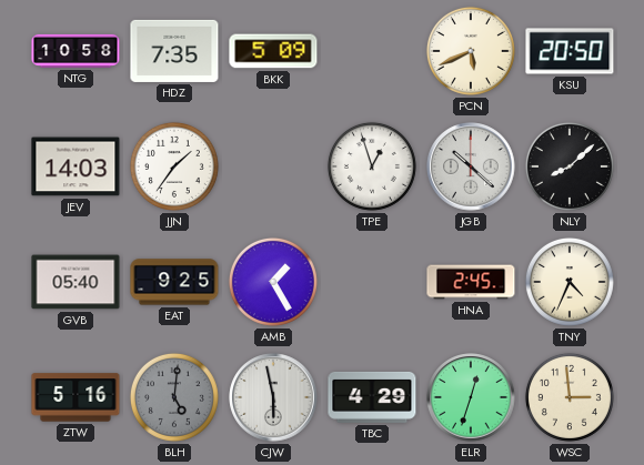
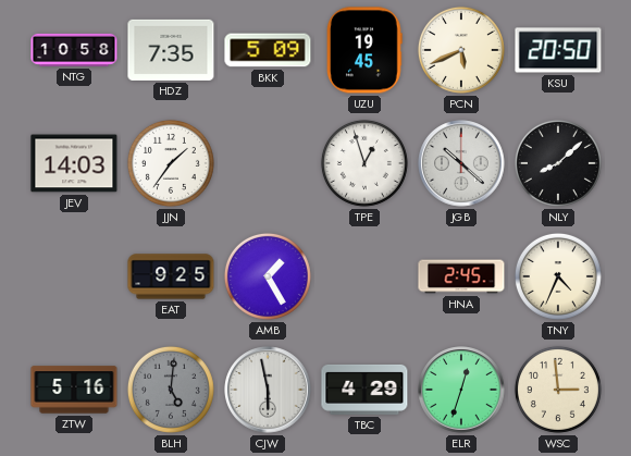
UZU: none -> 19:45 (366, 50)
GVB: 05:40 -> none (76, 282)
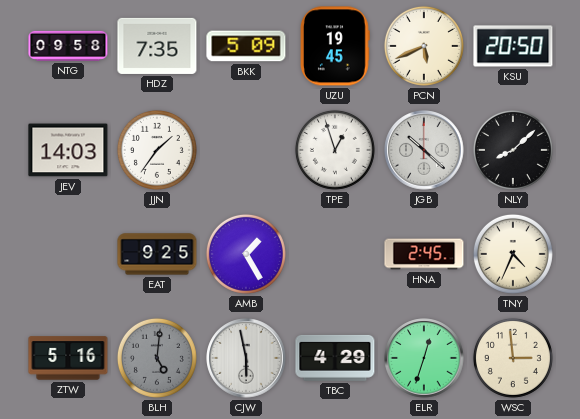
NTG: 10:58 -> 09:58 (68, 46)
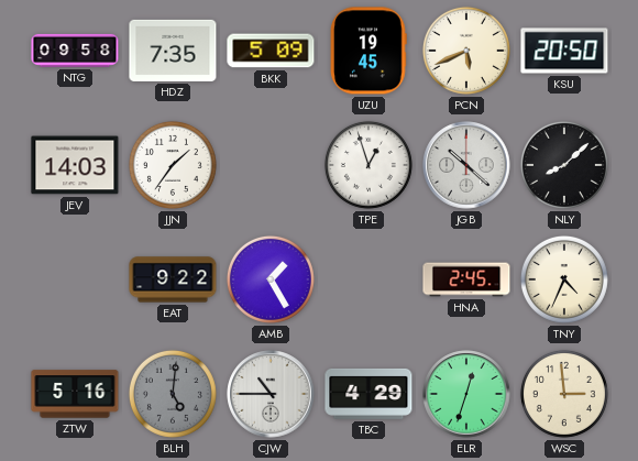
EAT: 9:25 -> 9:22 (173, 279)
CJW: 5:58 -> 10:45 (271, 394)
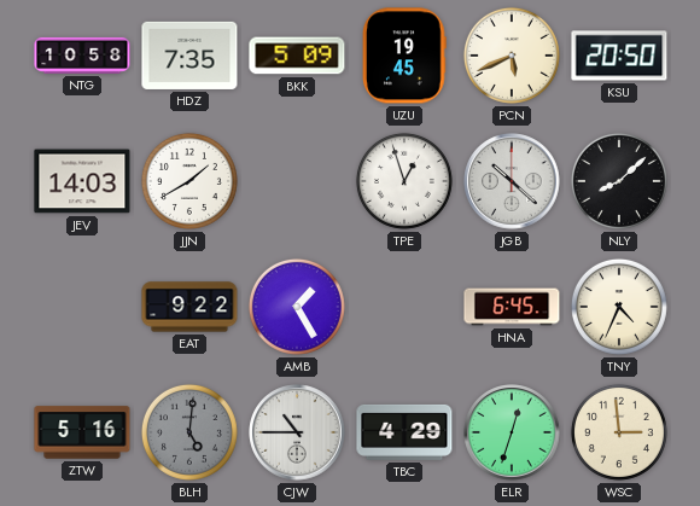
NTG: 09:58 -> 10:58 (82, 56)
JJN: 1:36 -> 1:40 (189, 181)
HNA: 2:45 -> 6:45 (512, 307)
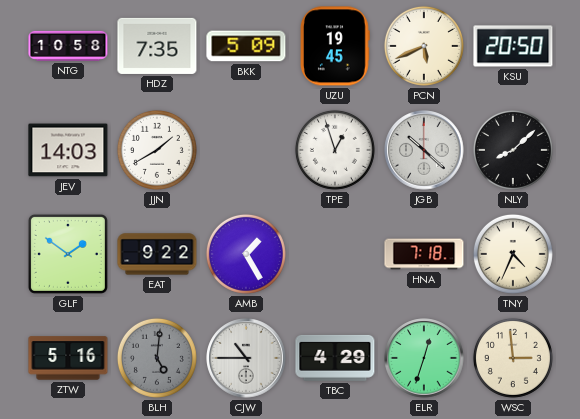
GLF: none -> 1:51 (68, 254)
HNA: 6:45 -> 7:18 (424, 254)
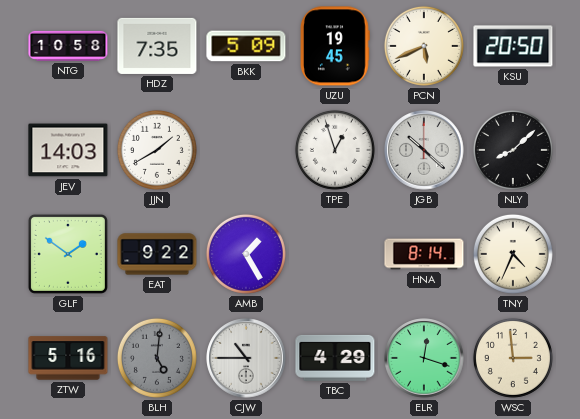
HNA: 7:18 -> 8:14 (424, 254)
ELR: 12:33 -> 12:18 (424, 358)
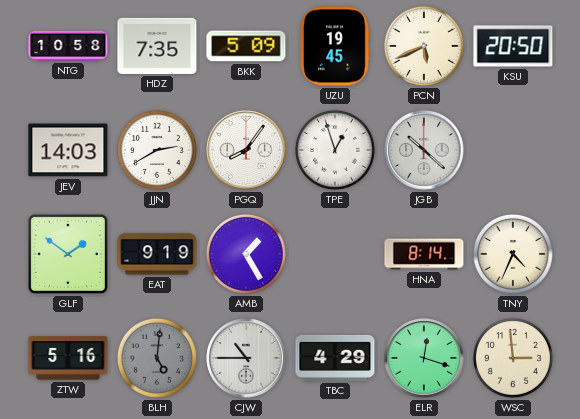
JJN: 1:40 -> 2:40 (157, 150)
PGQ: none -> 8:06 (246, 150)
NLY: 8:08 -> none (513, 150)
EAT: 9:22 -> 9:19 (157, 254)
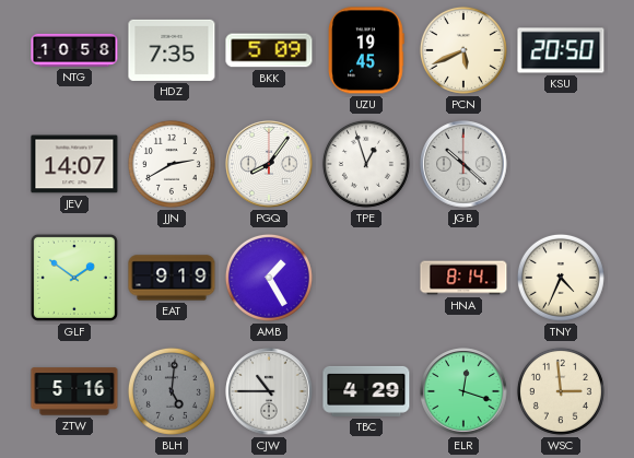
JEV: 14:03 -> 14:07 (74, 164)
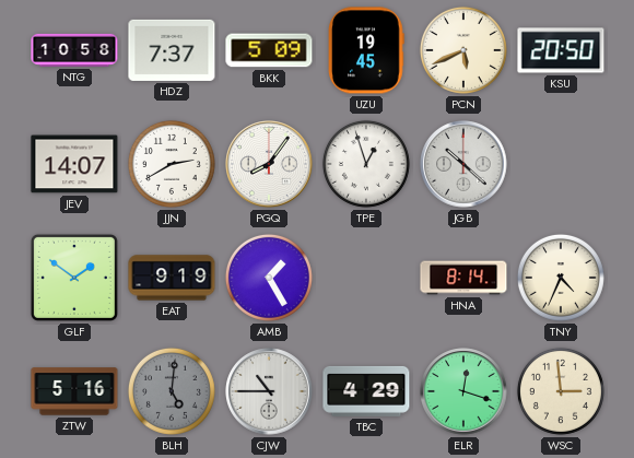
HDZ: 7:35 -> 7:37 (172, 50)
